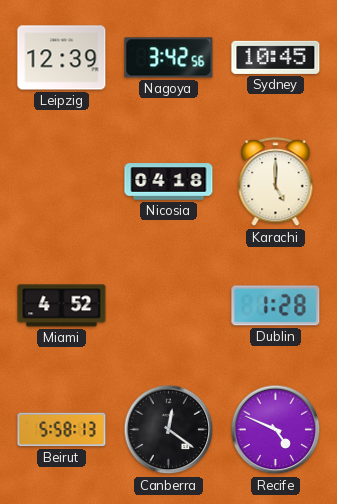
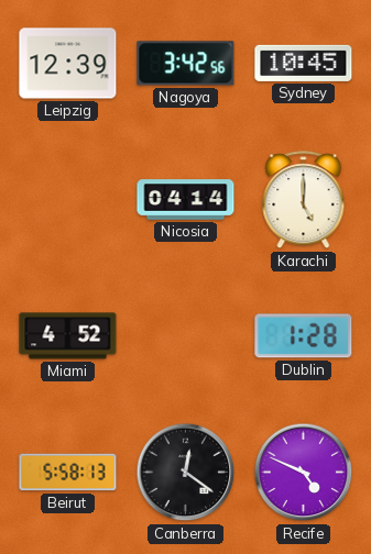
Nicosia: 04:18 -> 04:14 (186, 200)
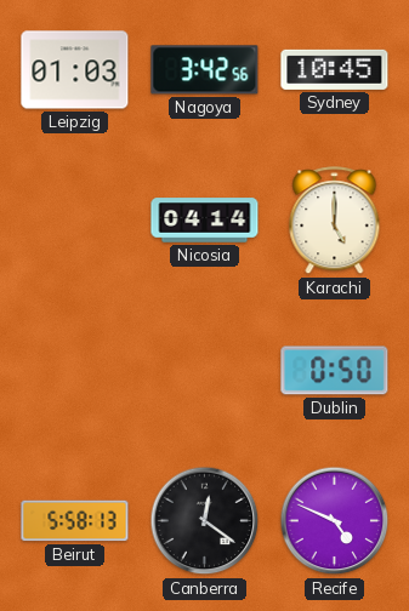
Leipzig: 12:39 -> 01:03 (75, 70)
Miami: 4:52 -> none (68, 336)
Dublin: 1:28 -> 0:50 (335, 371)
